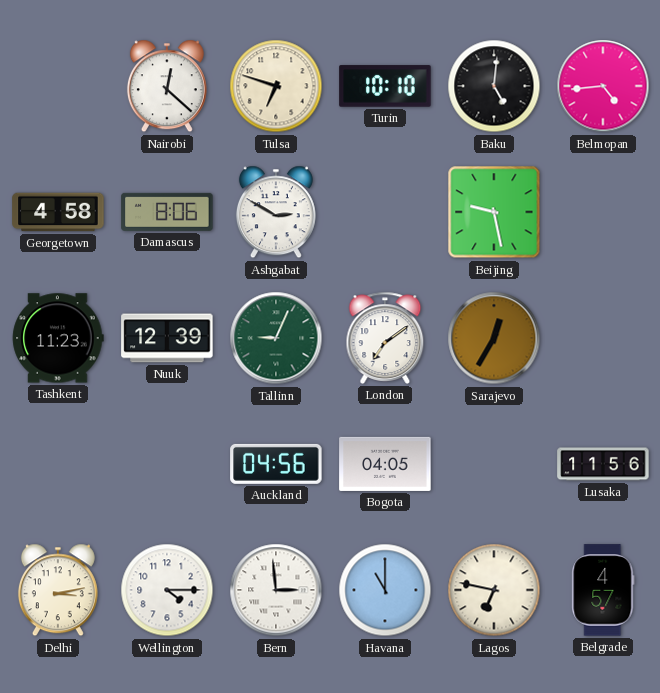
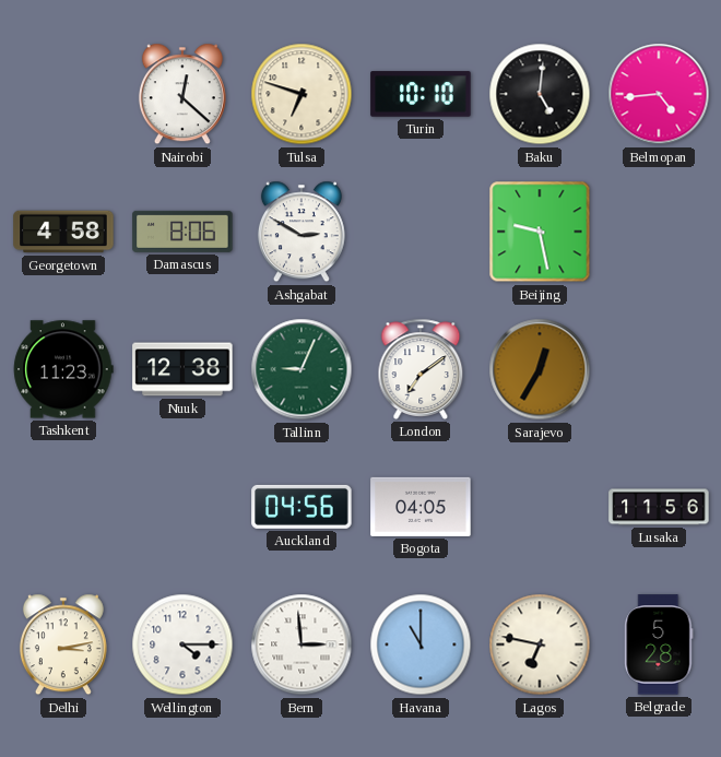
Nuuk: 12:39 -> 12:38 (182, 369)
Belgrade: 4:57 -> 5:28 (659, 644)
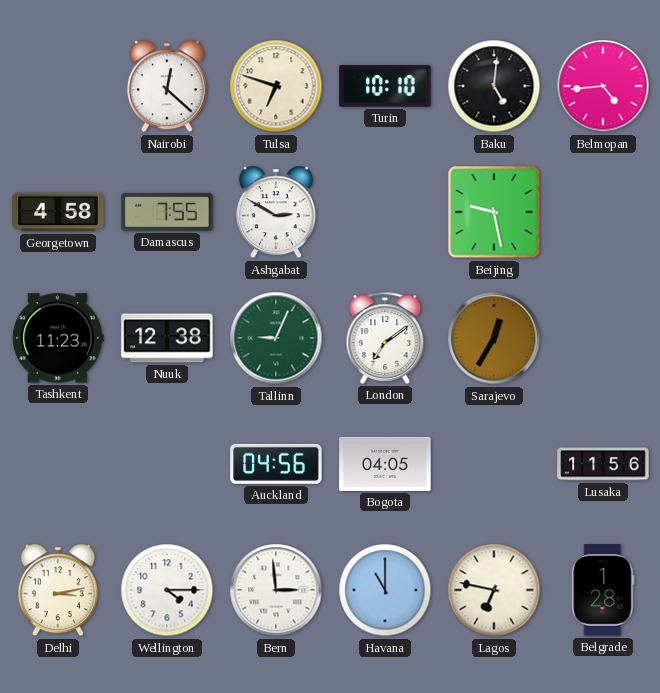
Damascus: 8:06 -> 7:55 (167, 212)
Belgrade: 5:28 -> 1:28 (603, 590)
